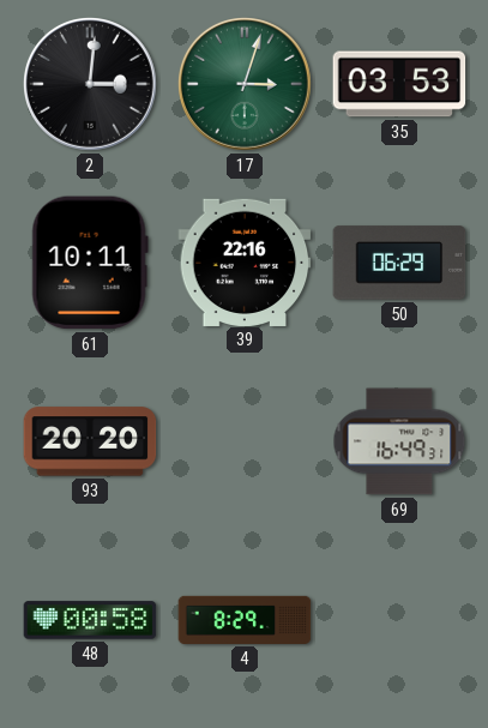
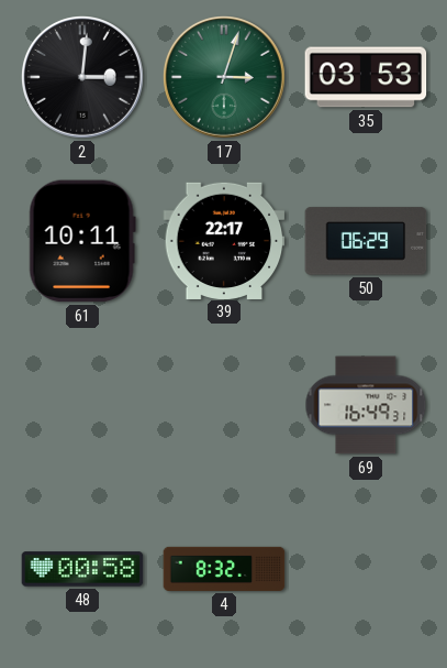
39: 22:16 -> 22:17 (224, 240)
93: 20:20 -> none (90, 441)
4: 8:29 -> 8:32 (224, 569)
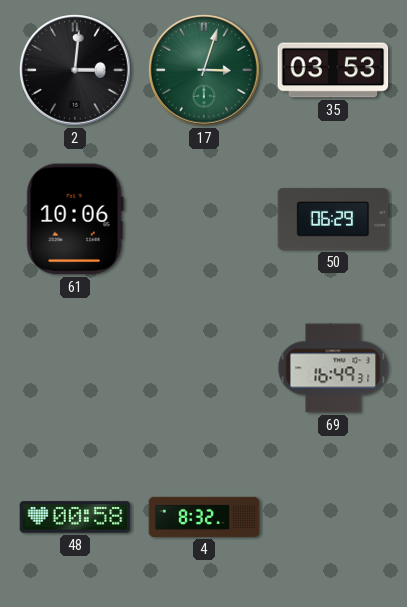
61: 10:11 -> 10:06 (75, 219)
39: 22:17 -> none (224, 240)
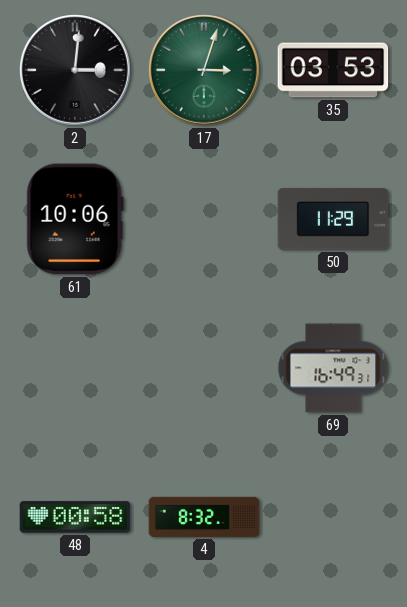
50: 06:29 -> 11:29 (333, 219)
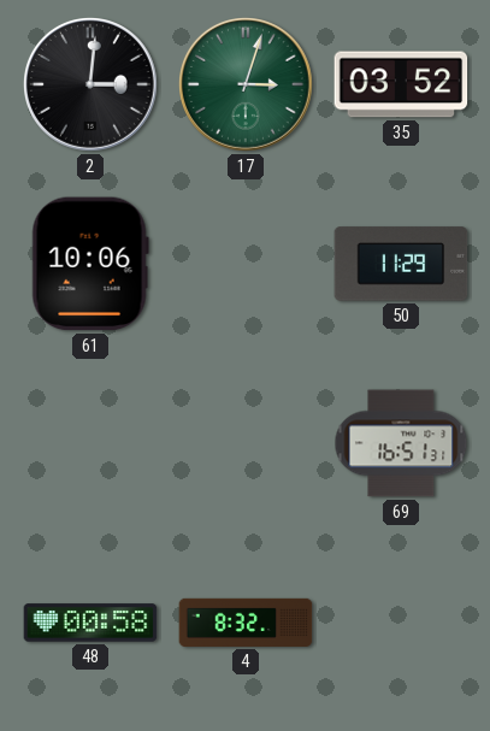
35: 03:53 -> 03:52 (401, 84)
69: 16:49 -> 16:51 (401, 443)
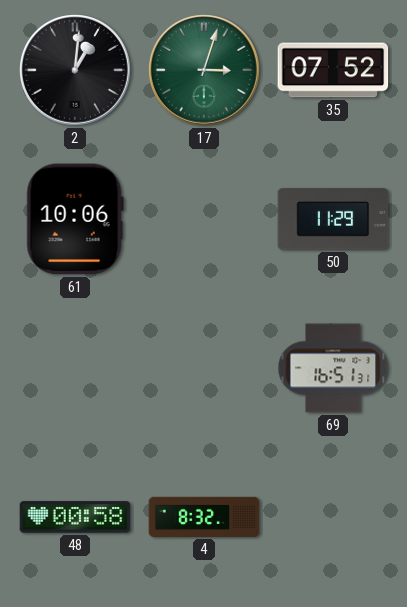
2: 3:01 -> 1:01 (76, 71)
35: 03:52 -> 07:52 (333, 70)
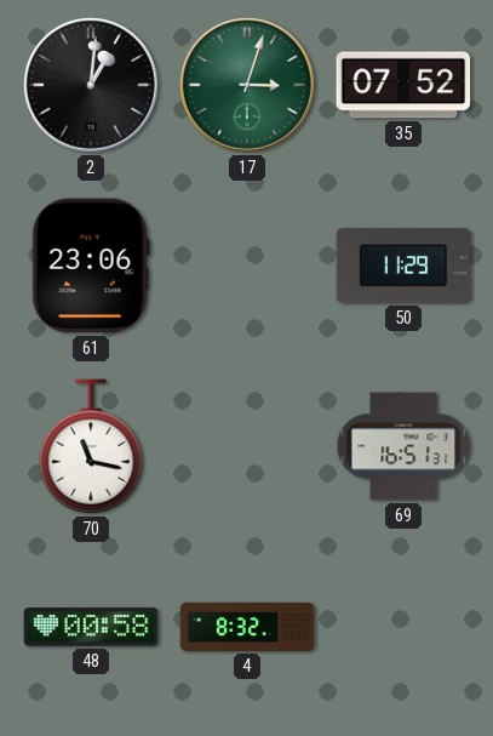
61: 10:06 -> 23:06 (91, 266)
70: none -> 11:17 (91, 446)
